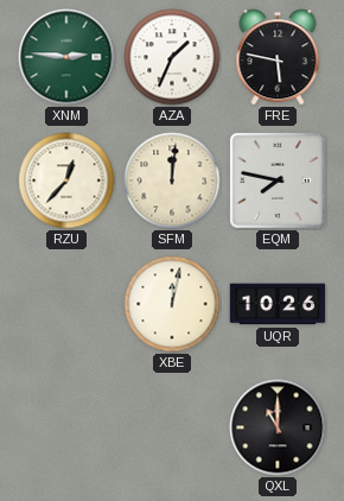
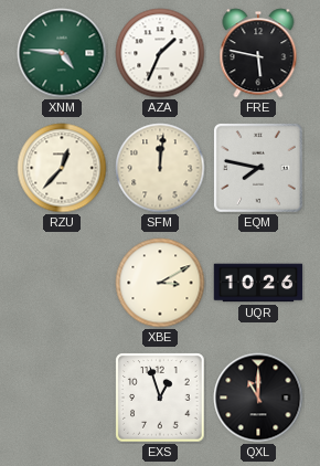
XNM: 2:46 -> 4:46 (62, 53)
XBE: 12:02 -> 3:10 (160, 283)
EXS: none -> 12:57 (160, 398)
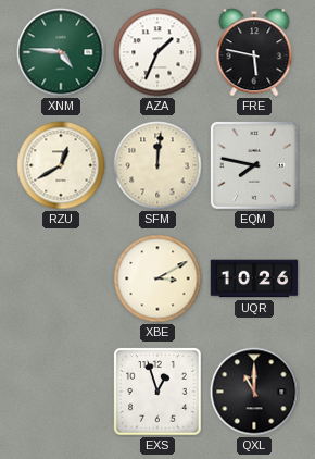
RZU: 12:37 -> 12:40 (61, 165)
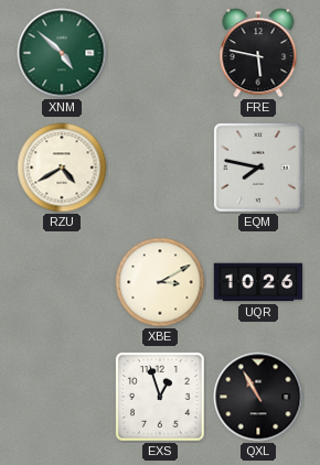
XNM: 4:46 -> 4:52 (62, 53)
AZA: 1:34 -> none (157, 52)
RZU: 12:40 -> 4:40 (62, 167)
SFM: 12:01 -> none (157, 165)
QXL: 11:00 -> 10:55 (258, 397)
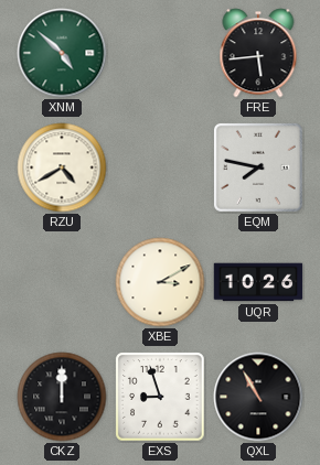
FRE: 5:47 -> 5:44 (258, 53)
CKZ: none -> 12:00 (62, 397)
EXS: 12:57 -> 8:57 (160, 397)
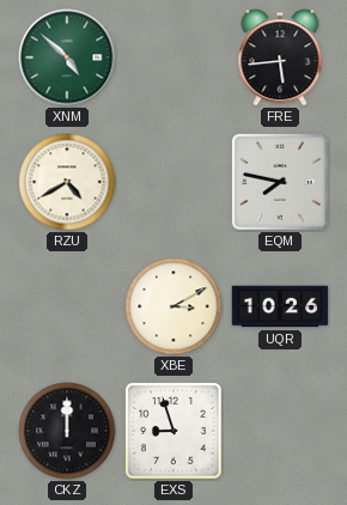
QXL: 10:55 -> none (258, 397)
